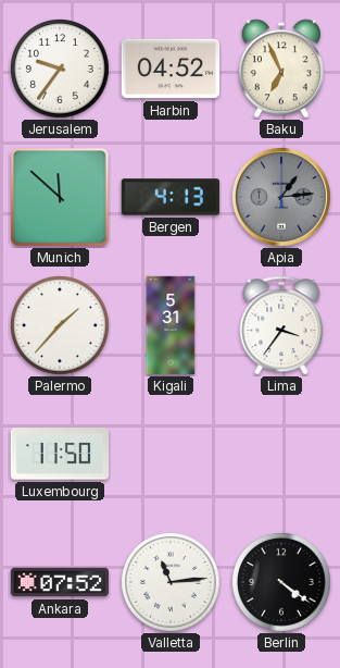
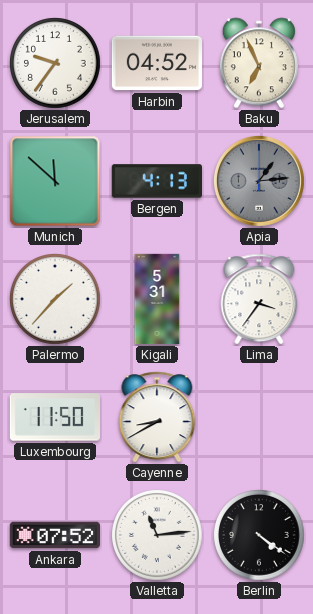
Cayenne: none -> 8:40 (157, 417)
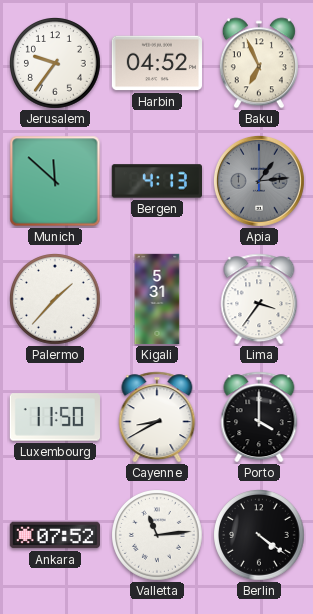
Porto: none -> 4:00 (259, 417)
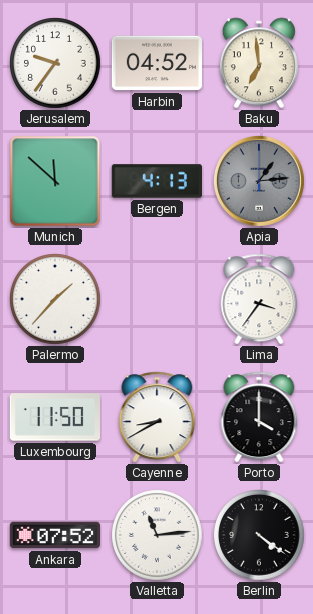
Baku: 6:56 -> 6:59 (259, 63)
Kigali: 5:31 -> none (157, 299)
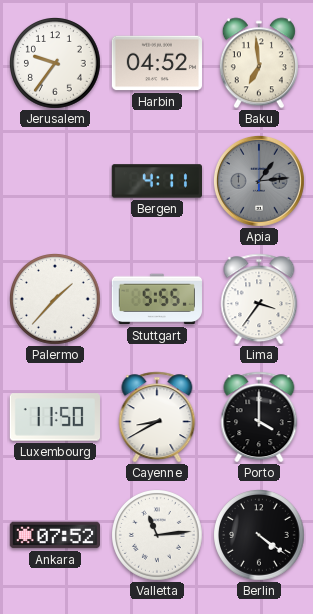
Munich: 11:52 -> none (55, 181)
Bergen: 4:13 -> 4:11 (156, 181)
Stuttgart: none -> 5:55 (157, 299)
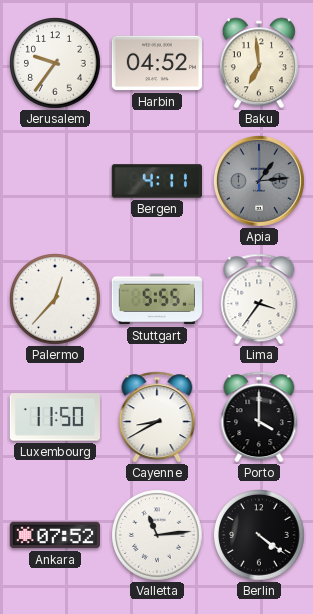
Palermo: 1:37 -> 12:37 (56, 300)
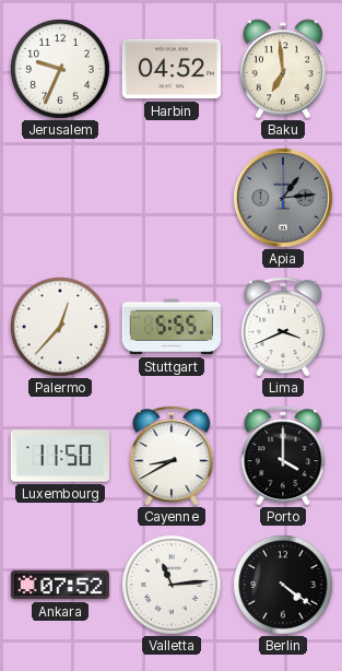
Jerusalem: 9:36 -> 9:34 (61, 70)
Bergen: 4:11 -> none (156, 181)
Lima: 3:36 -> 3:41 (283, 327)
